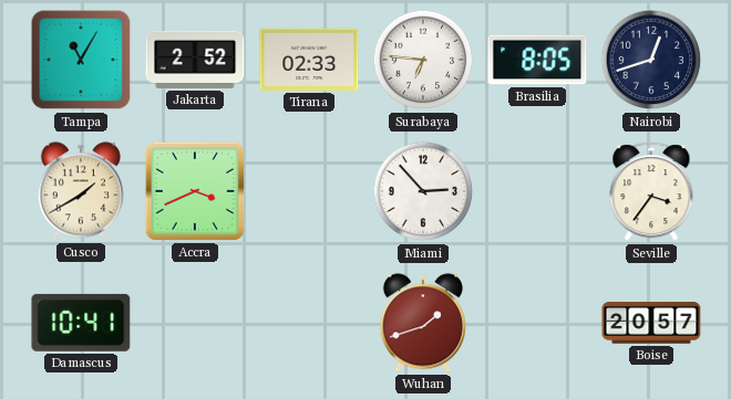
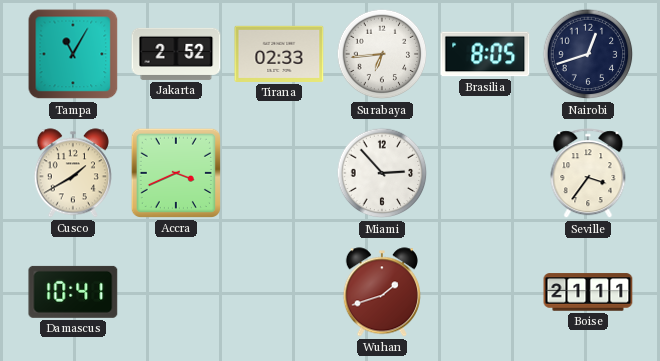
Surabaya: 6:46 -> 6:44 (382, 54)
Boise: 20:57 -> 21:11 (588, 292)
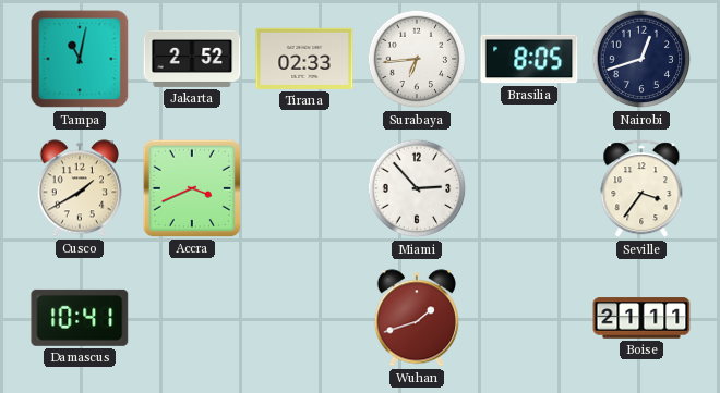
Tampa: 11:05 -> 11:02 (80, 59)
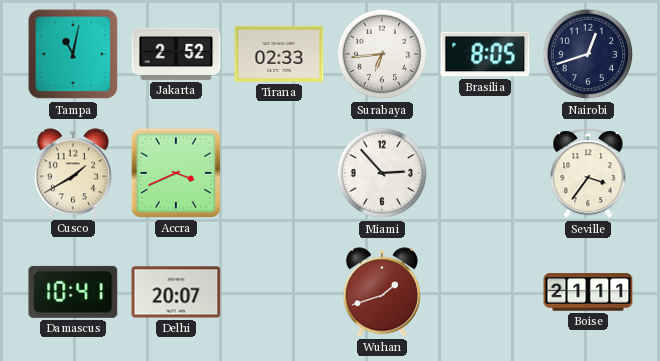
Delhi: none -> 20:07 (176, 292)
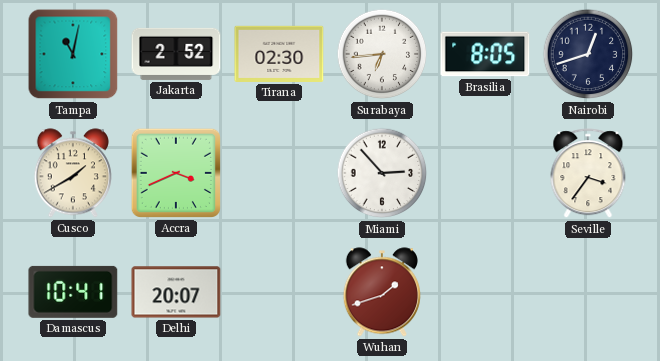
Tirana: 02:33 -> 02:30 (279, 54)
Boise: 21:11 -> none (588, 292)
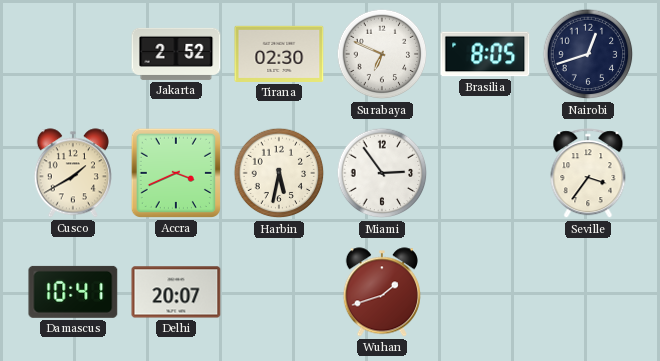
Tampa: 11:02 -> none (73, 54)
Surabaya: 6:44 -> 6:49 (382, 54)
Harbin: none -> 5:32 (279, 173)
Miami: 2:53 -> 2:54 (382, 173)
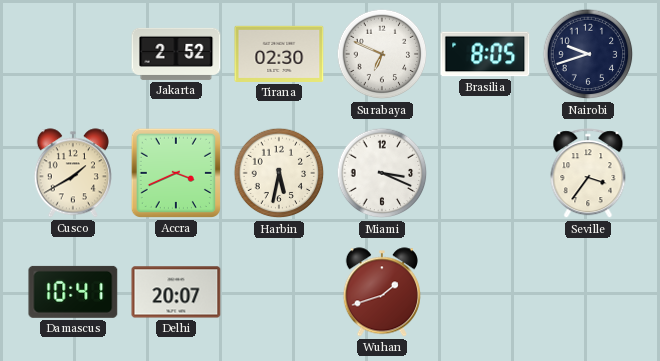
Nairobi: 12:42 -> 9:42 (588, 54)
Miami: 2:54 -> 3:19 (382, 173)
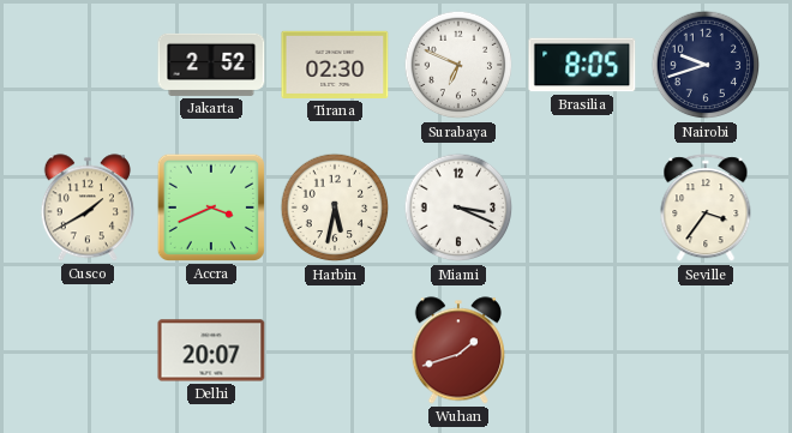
Damascus: 10:41 -> none (73, 292)
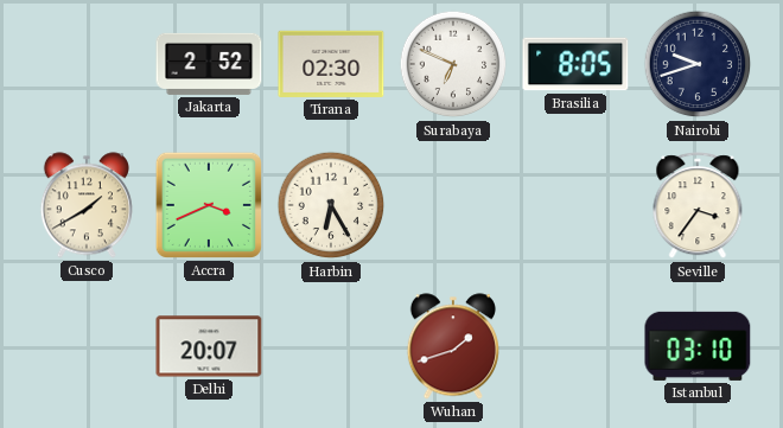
Harbin: 5:32 -> 6:25 (331, 205)
Miami: 3:19 -> none (458, 208)
Istanbul: none -> 03:10 (698, 346)
